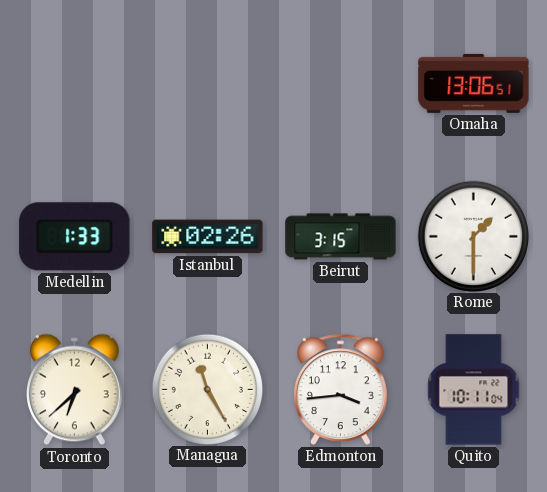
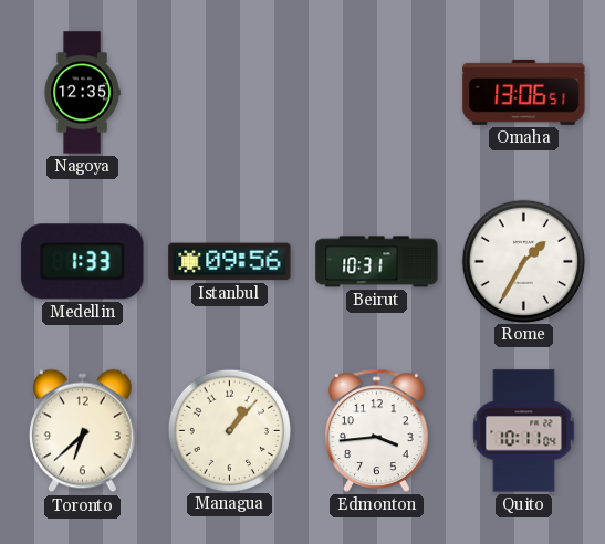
Nagoya: none -> 12:35 (82, 93)
Istanbul: 02:26 -> 09:56 (230, 262)
Beirut: 3:15 -> 10:31 (377, 262)
Rome: 1:30 -> 1:35 (523, 261)
Managua: 11:25 -> 1:07 (229, 430)
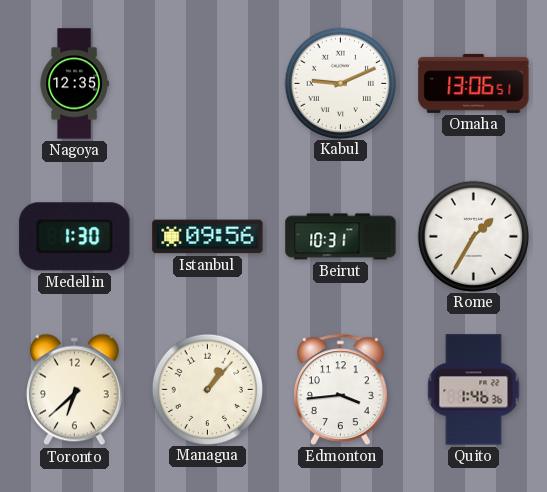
Kabul: none -> 9:11 (340, 83)
Medellin: 1:33 -> 1:30 (75, 237)
Quito: 10:11 -> 1:46 (474, 390)
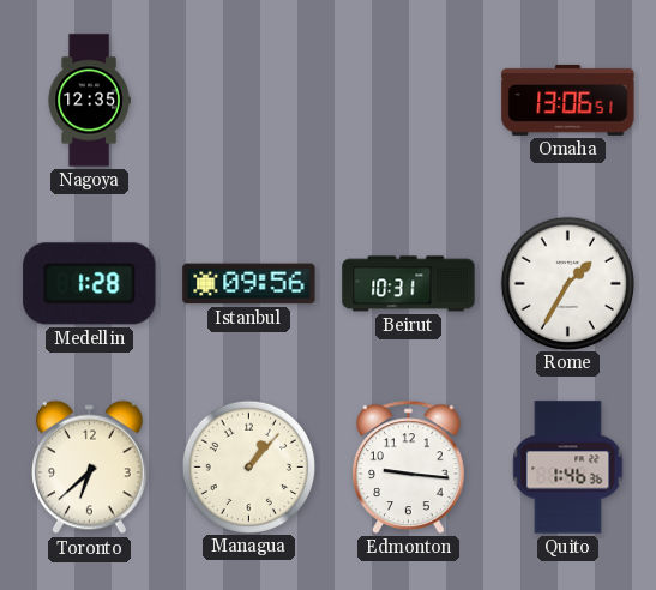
Kabul: 9:11 -> none (340, 83)
Medellin: 1:30 -> 1:28 (90, 284)
Edmonton: 3:44 -> 9:16 (409, 466)
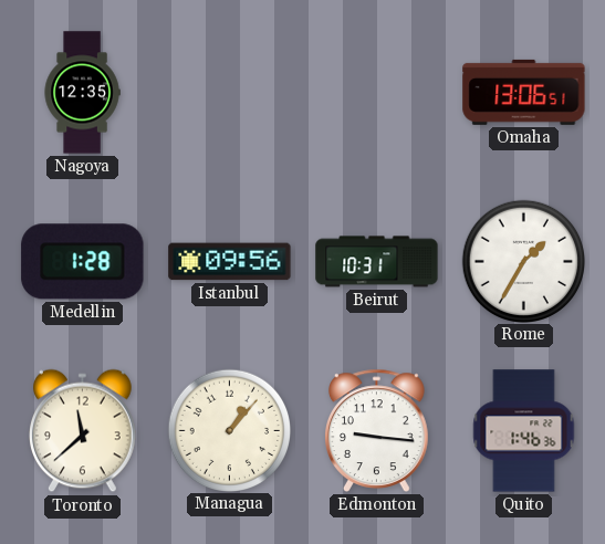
Toronto: 6:38 -> 11:38 (83, 431)
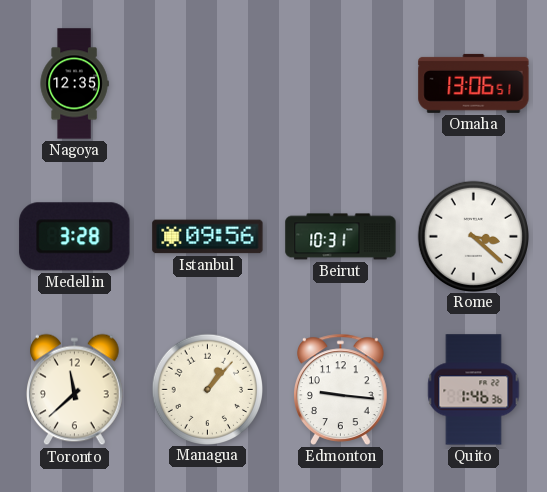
Medellin: 1:28 -> 3:28 (75, 237)
Rome: 1:35 -> 3:22 (473, 236)
